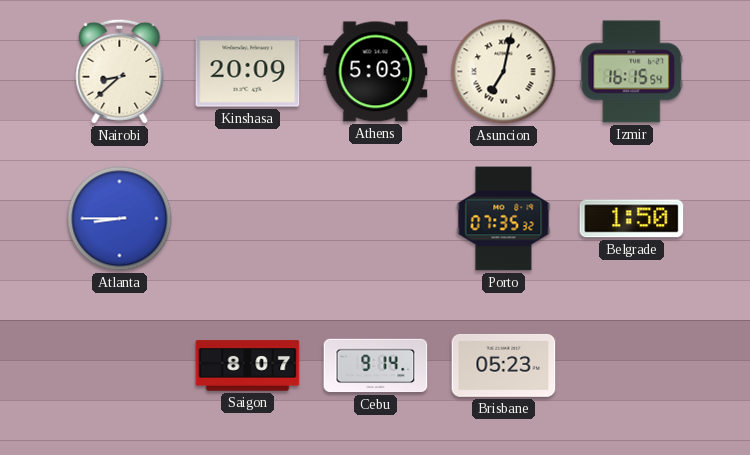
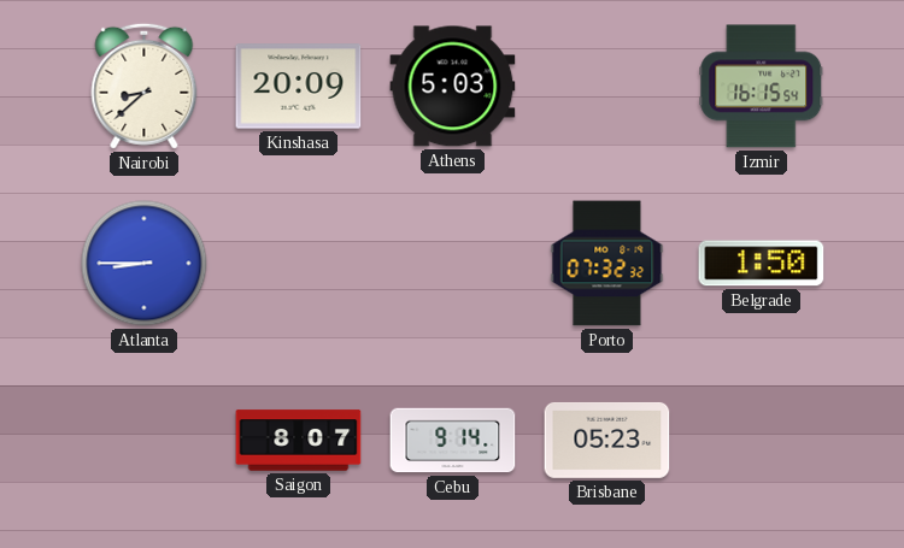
Asuncion: 7:02 -> none (504, 72)
Porto: 07:35 -> 07:32 (607, 264)
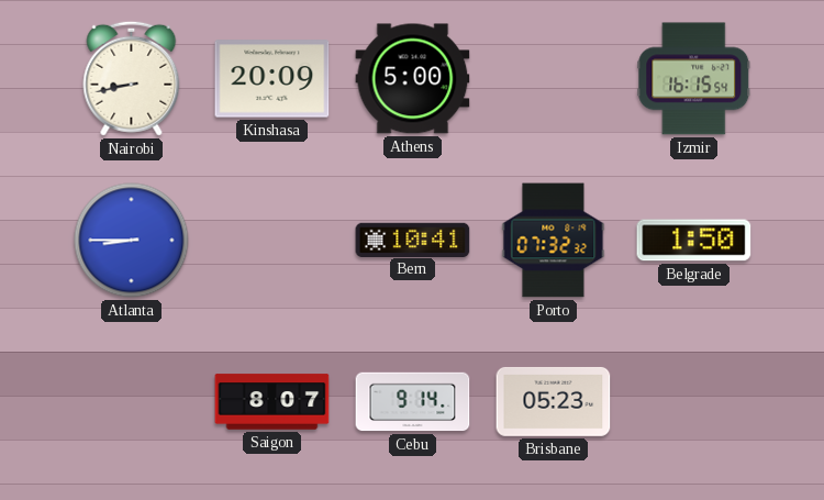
Nairobi: 8:38 -> 8:43 (132, 78)
Athens: 5:03 -> 5:00 (413, 79)
Bern: none -> 10:41 (413, 240)
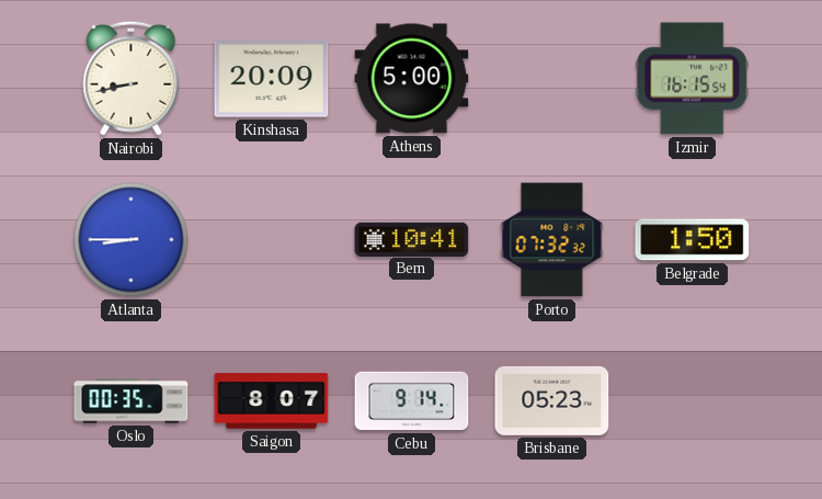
Oslo: none -> 00:35 (132, 401)
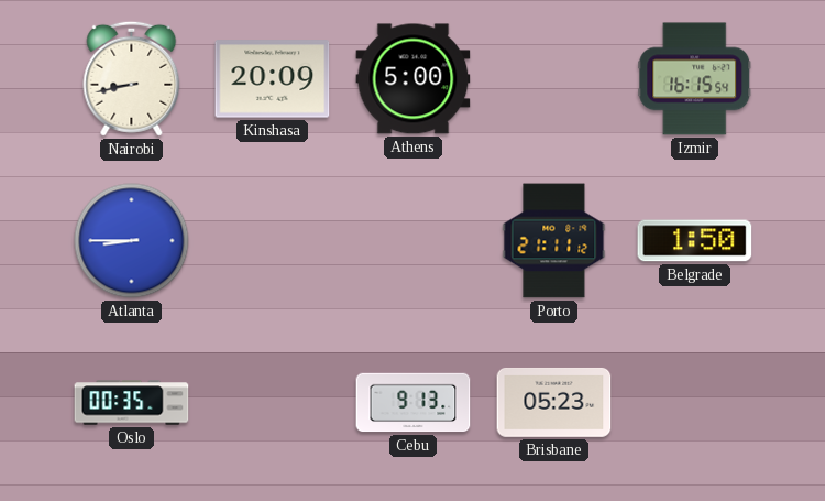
Bern: 10:41 -> none (412, 239)
Porto: 07:32 -> 21:11 (554, 241)
Saigon: 8:07 -> none (272, 401)
Cebu: 9:14 -> 9:13 (414, 403)
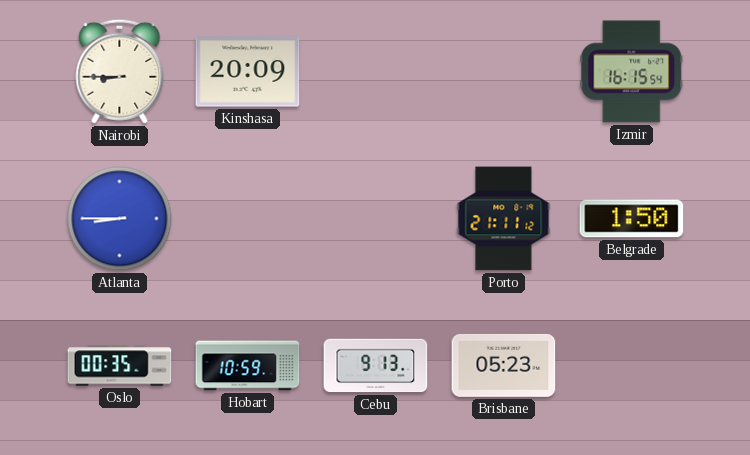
Nairobi: 8:43 -> 8:45 (120, 71)
Athens: 5:00 -> none (414, 79)
Hobart: none -> 10:59 (248, 366)
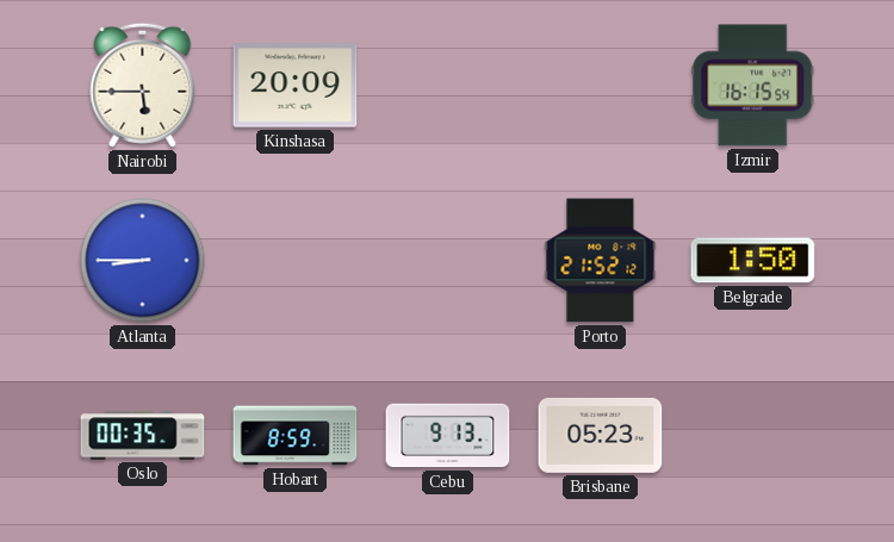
Nairobi: 8:45 -> 5:45 (143, 85)
Porto: 21:11 -> 21:52 (601, 261)
Hobart: 10:59 -> 8:59 (296, 436)
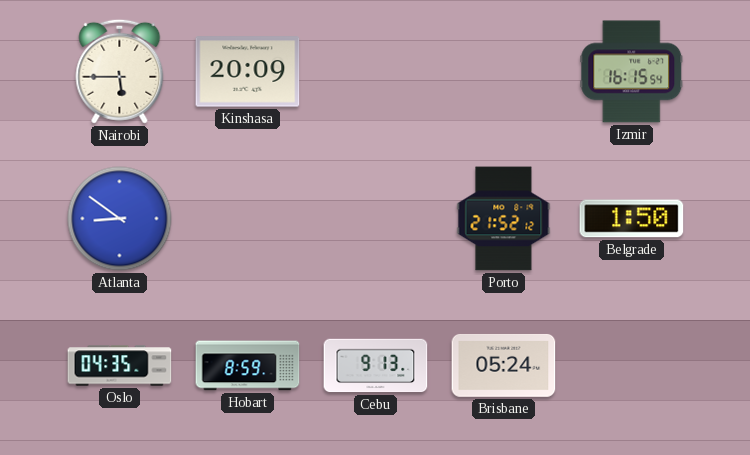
Atlanta: 8:45 -> 8:51 (120, 219)
Oslo: 00:35 -> 04:35 (120, 366)
Brisbane: 05:23 -> 05:24 (504, 366)
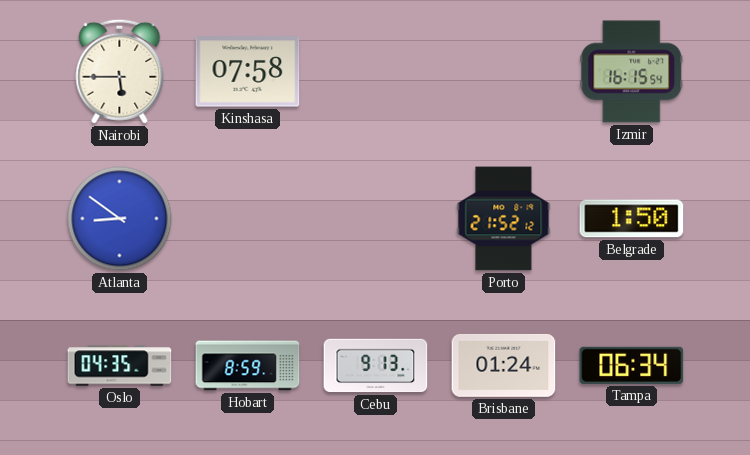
Kinshasa: 20:09 -> 07:58 (248, 72)
Brisbane: 05:24 -> 01:24 (504, 366)
Tampa: none -> 06:34 (632, 365)
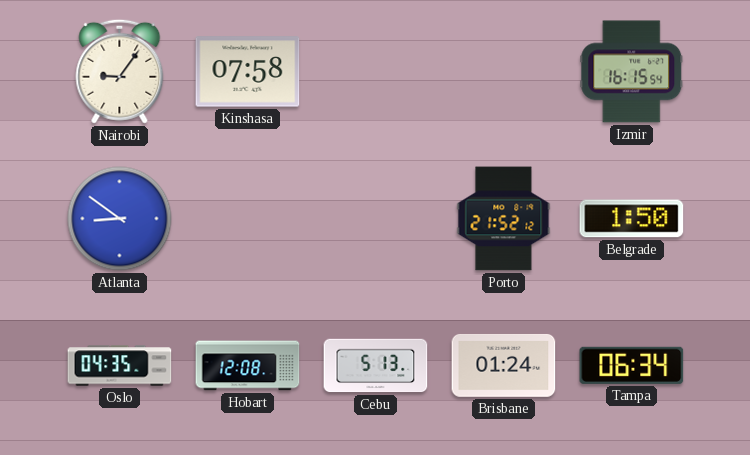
Nairobi: 5:45 -> 9:06 (120, 71)
Hobart: 8:59 -> 12:08 (248, 366)
Cebu: 9:13 -> 5:13 (376, 366)
